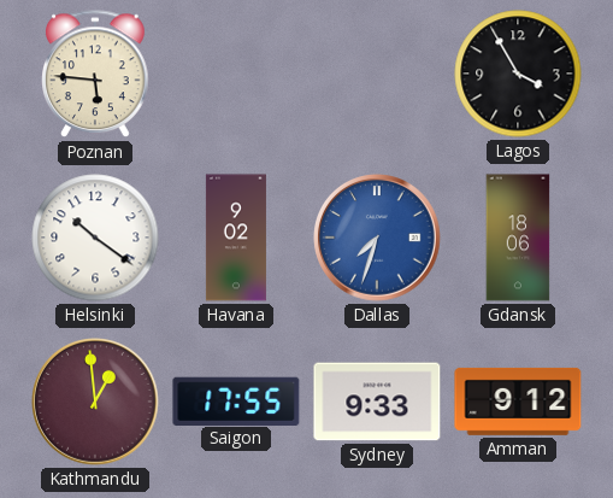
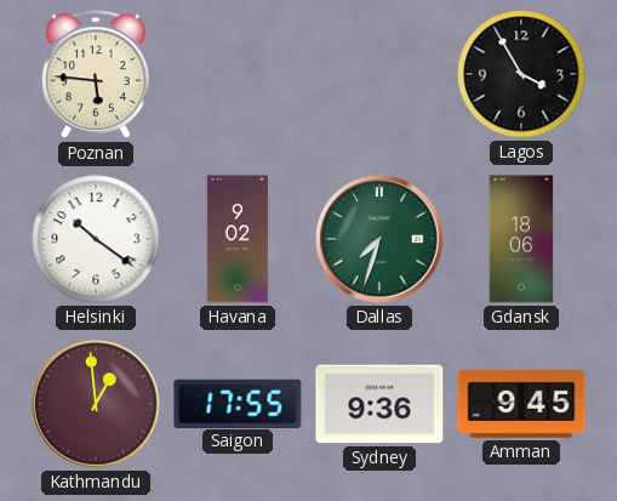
Dallas dial: blue -> green (381, 240)
Sydney: 9:33 -> 9:36 (379, 404)
Amman: 9:12 -> 9:45 (521, 404)
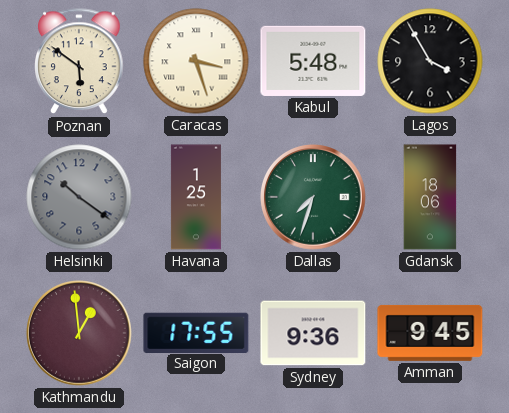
Poznan: 5:46 -> 5:51 (79, 62)
Caracas: none -> 3:27 (196, 61)
Kabul: none -> 5:48 (313, 61)
Helsinki dial: white -> grey (79, 197)
Havana: 9:02 -> 1:25 (196, 197)
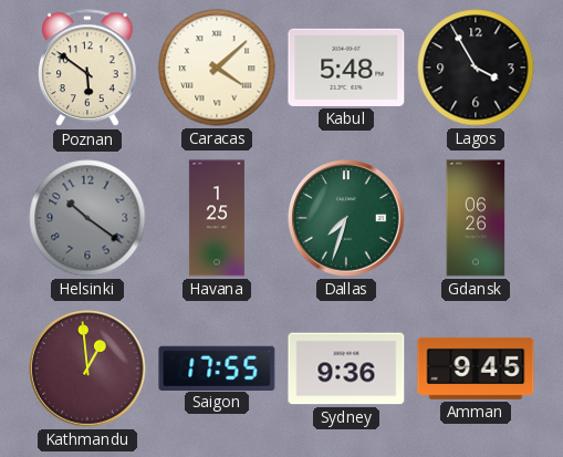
Caracas: 3:27 -> 4:08 (217, 67)
Gdansk: 18:06 -> 06:26 (476, 218)
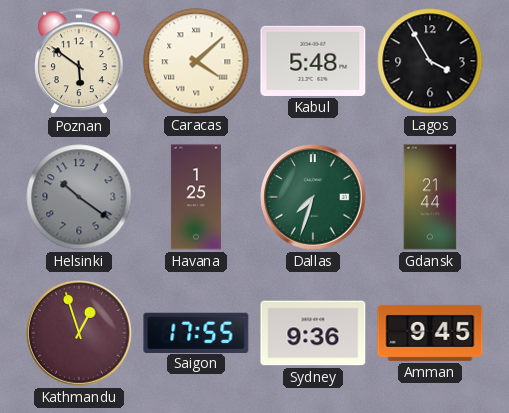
Gdansk: 06:26 -> 21:44 (430, 197)
Kathmandu: 12:59 -> 12:57 (80, 334)
